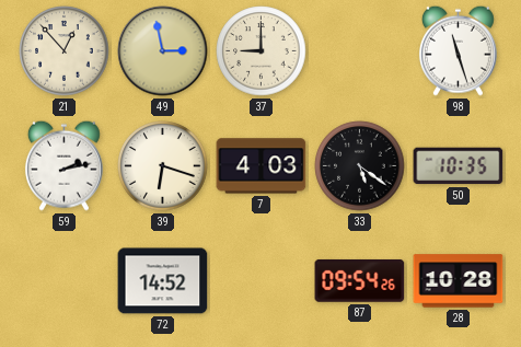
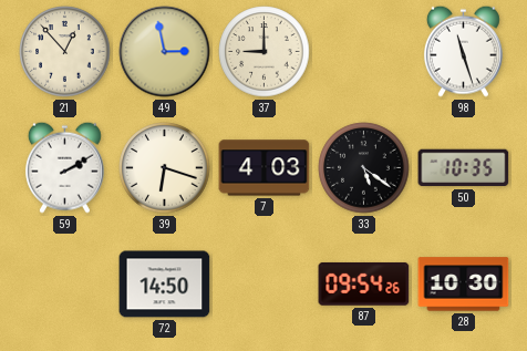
59: 2:13 -> 2:10 (64, 167)
72: 14:52 -> 14:50 (165, 285)
28: 10:28 -> 10:30 (464, 285)
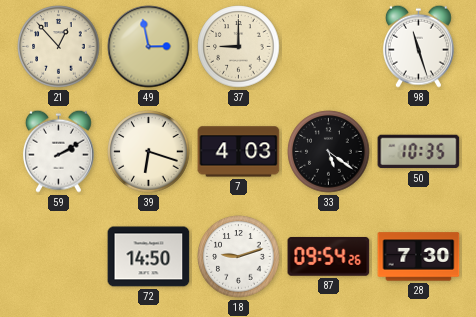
18: none -> 9:12 (239, 257)
28: 10:30 -> 7:30 (419, 257)
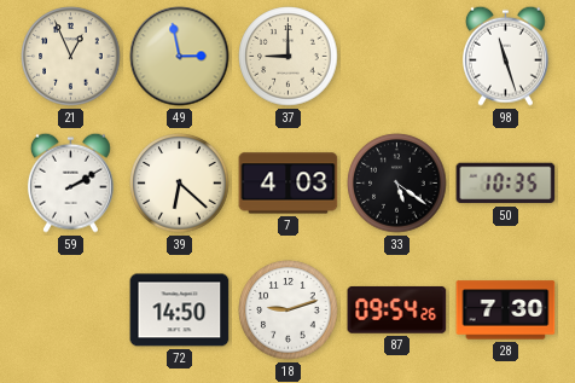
21: 12:53 -> 12:56 (71, 57)
39: 6:18 -> 6:22 (180, 184)
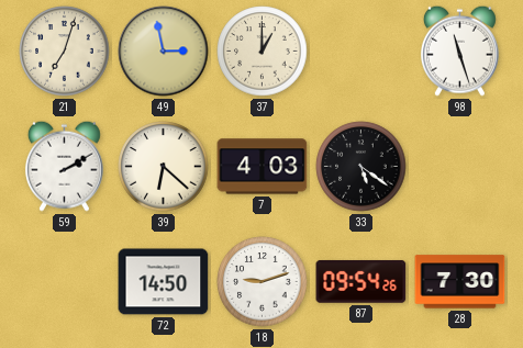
21: 12:56 -> 7:03 (65, 52)
37: 9:00 -> 1:00 (263, 52)
50: 10:35 -> none (506, 184)
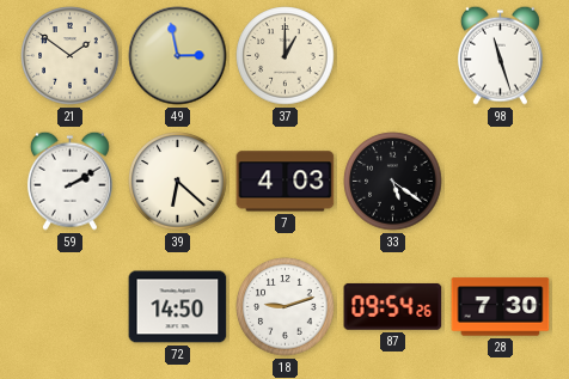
21: 7:03 -> 1:51 (71, 56)
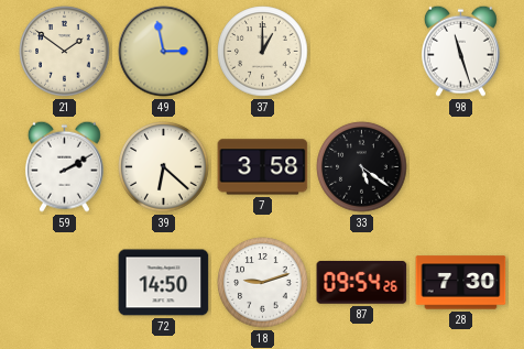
7: 4:03 -> 3:58 (263, 167)
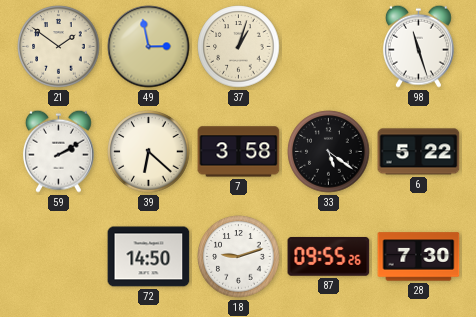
37: 1:00 -> 1:03 (239, 47)
6: none -> 5:22 (419, 152)
87: 09:54 -> 09:55 (329, 256)
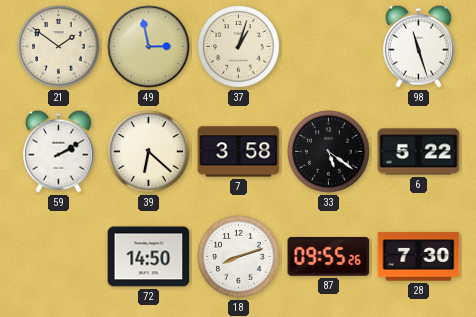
18: 9:12 -> 8:12 (239, 257)
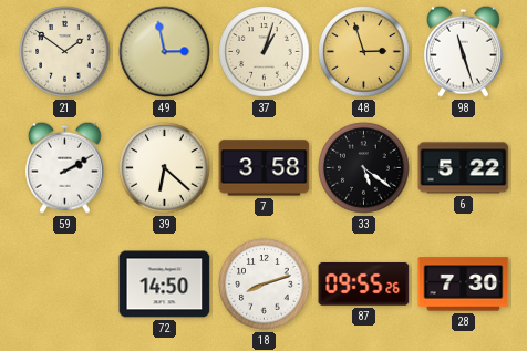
48: none -> 2:57 (364, 52)
